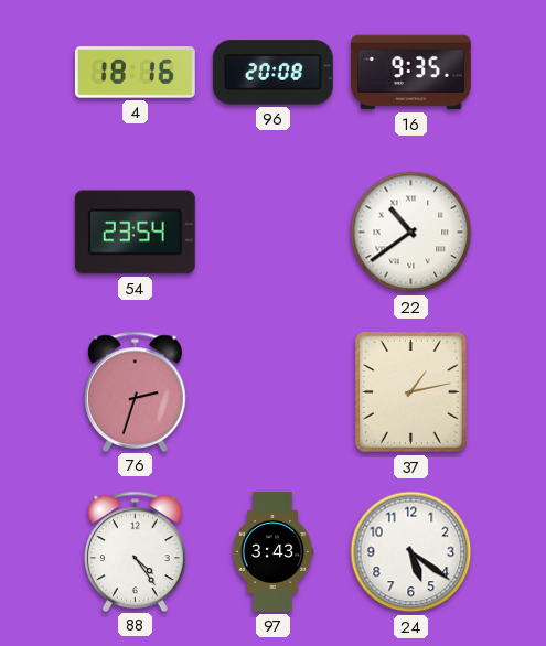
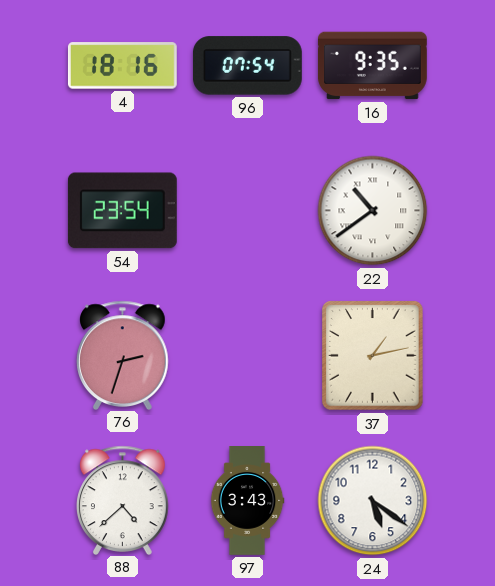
96: 20:08 -> 07:54 (247, 66)
88: 4:24 -> 4:38 (123, 500)
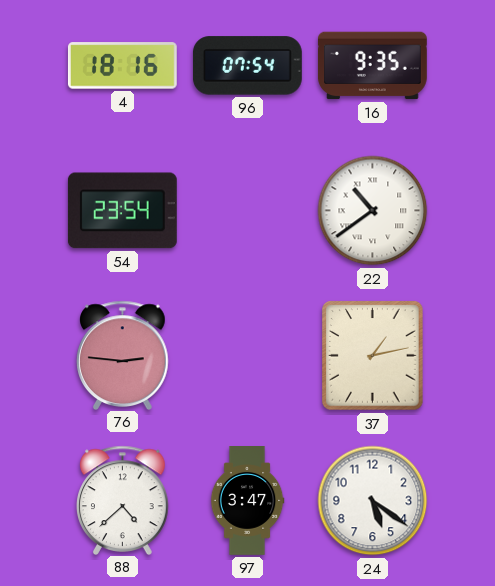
76: 2:33 -> 2:46 (123, 355)
97: 3:43 -> 3:47 (247, 501)
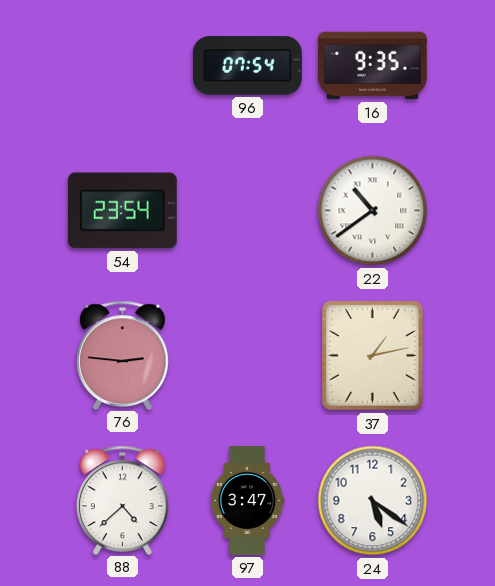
4: 18:16 -> none (122, 66)
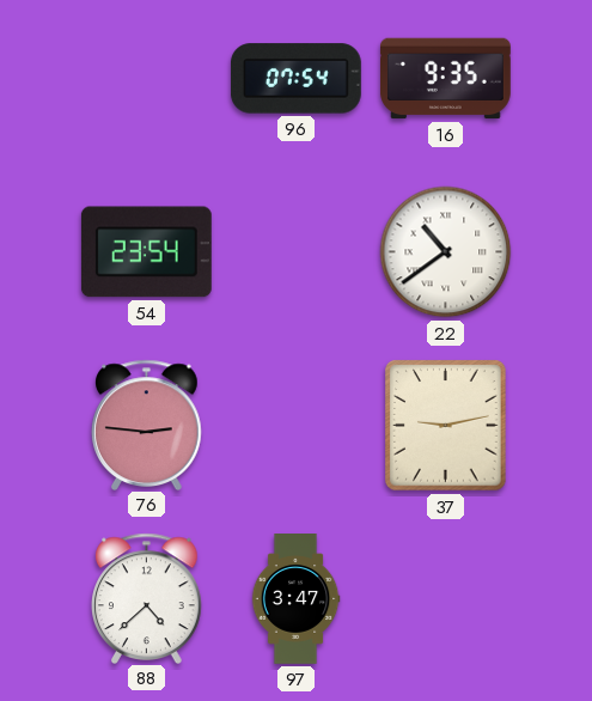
37: 1:13 -> 9:13 (446, 426)
24: 5:21 -> none (373, 501)
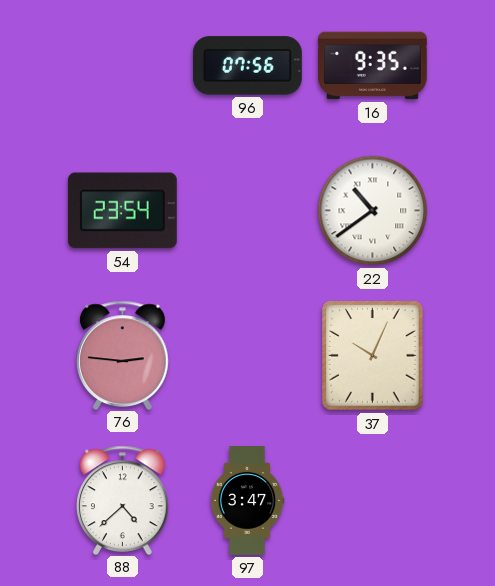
96: 07:54 -> 07:56 (247, 66)
37: 9:13 -> 10:04 (373, 356)
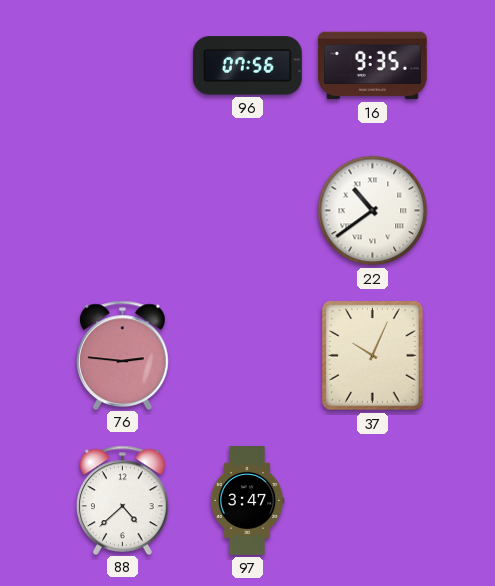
54: 23:54 -> none (122, 211)
